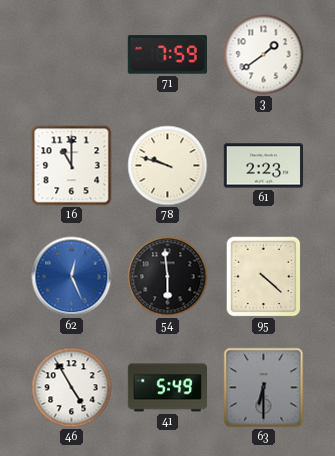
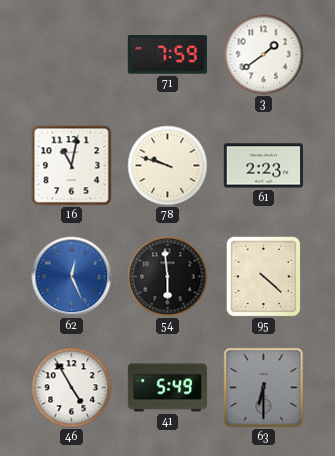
16: 11:00 -> 11:02 (72, 166)
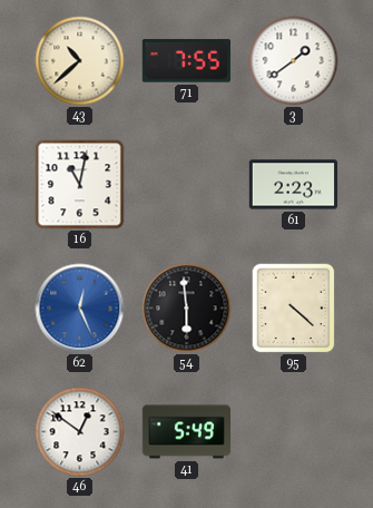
43: none -> 10:38 (80, 61)
71: 7:59 -> 7:55 (186, 61)
78: 9:48 -> none (168, 166)
46: 4:55 -> 12:51 (80, 432)
63: 6:30 -> none (264, 388)
